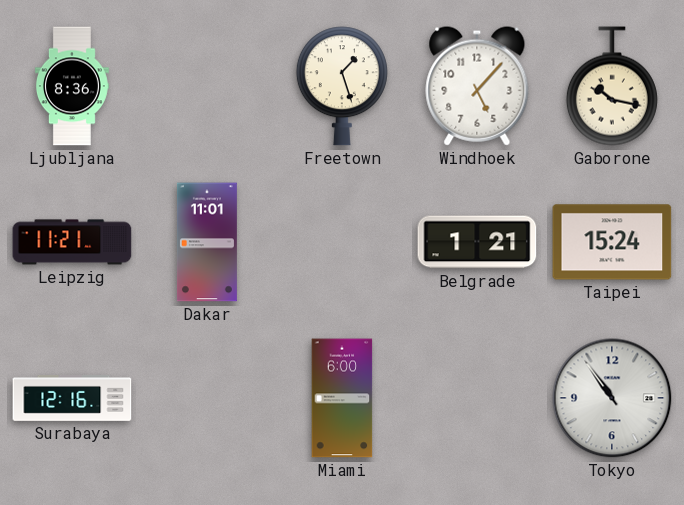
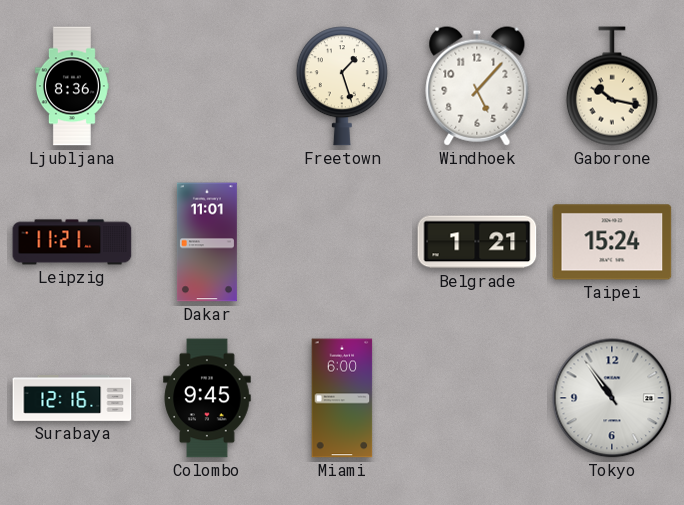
Colombo: none -> 9:45 (207, 398)
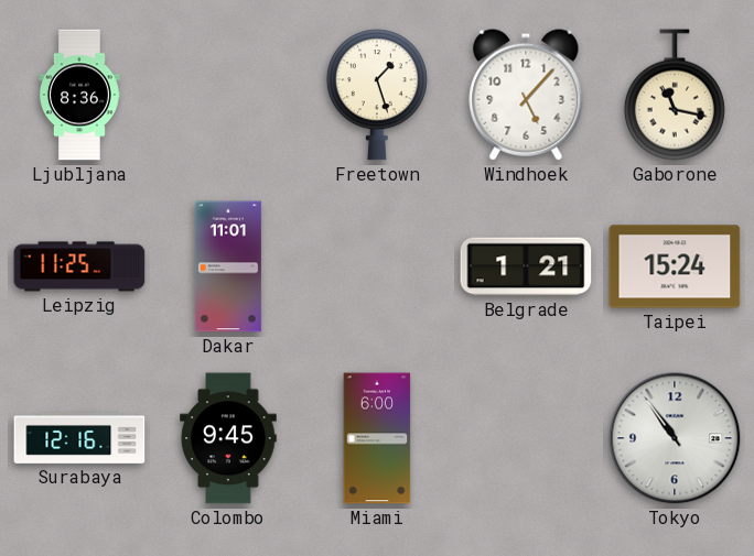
Gaborone: 10:17 -> 11:17 (675, 95)
Leipzig: 11:21 -> 11:25 (79, 266)
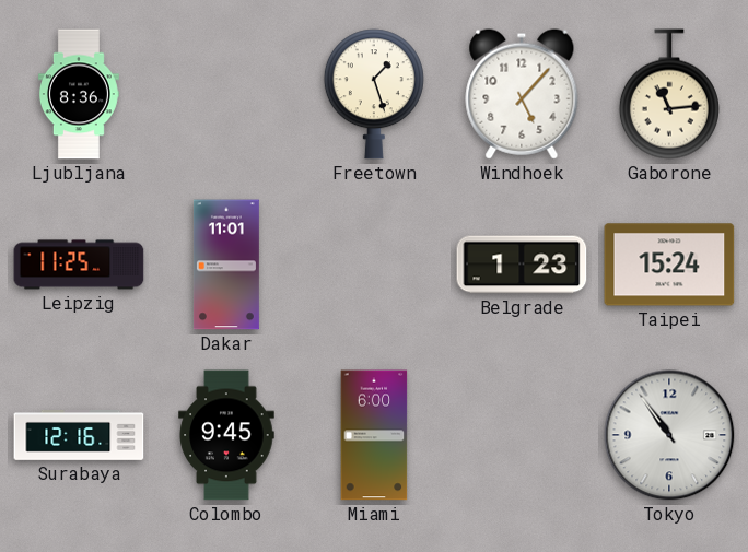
Gaborone: 11:17 -> 11:14 (669, 94)
Belgrade: 1:21 -> 1:23 (522, 265)
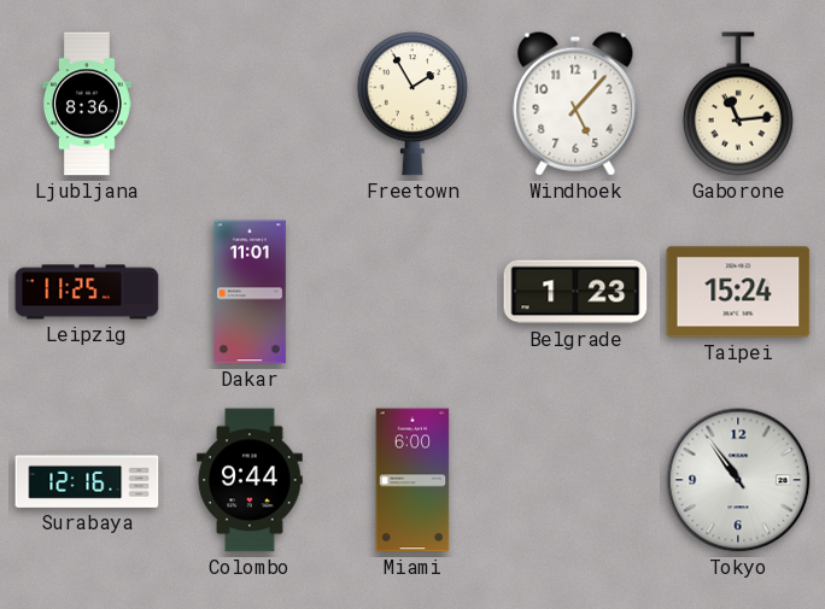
Freetown: 1:27 -> 1:55 (413, 104)
Colombo: 9:45 -> 9:44 (250, 480)
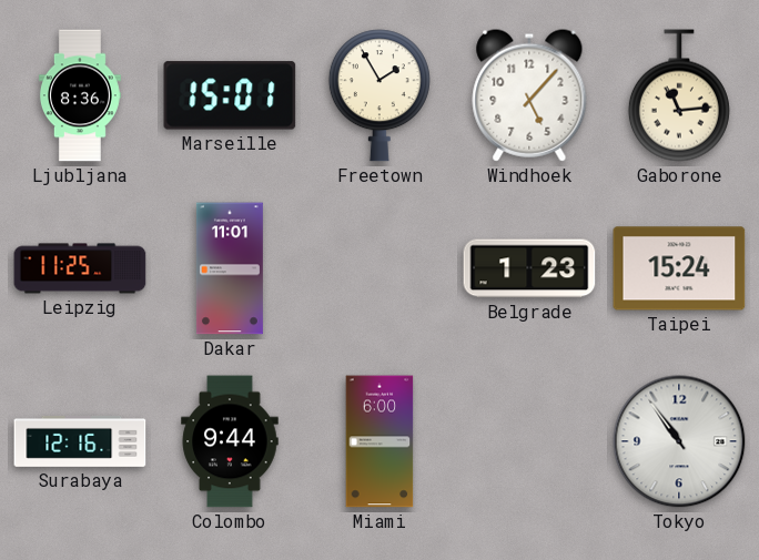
Marseille: none -> 15:01 (230, 95)
